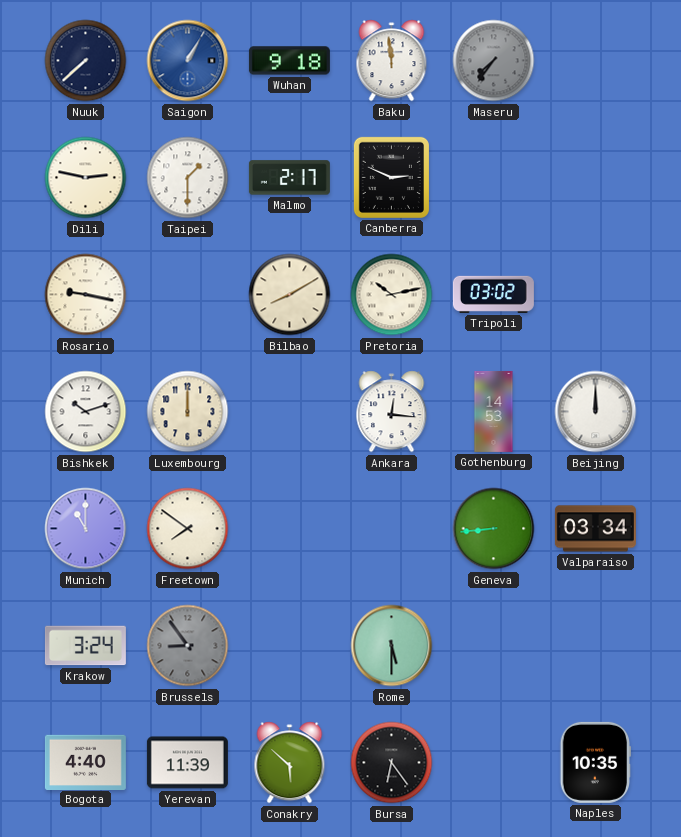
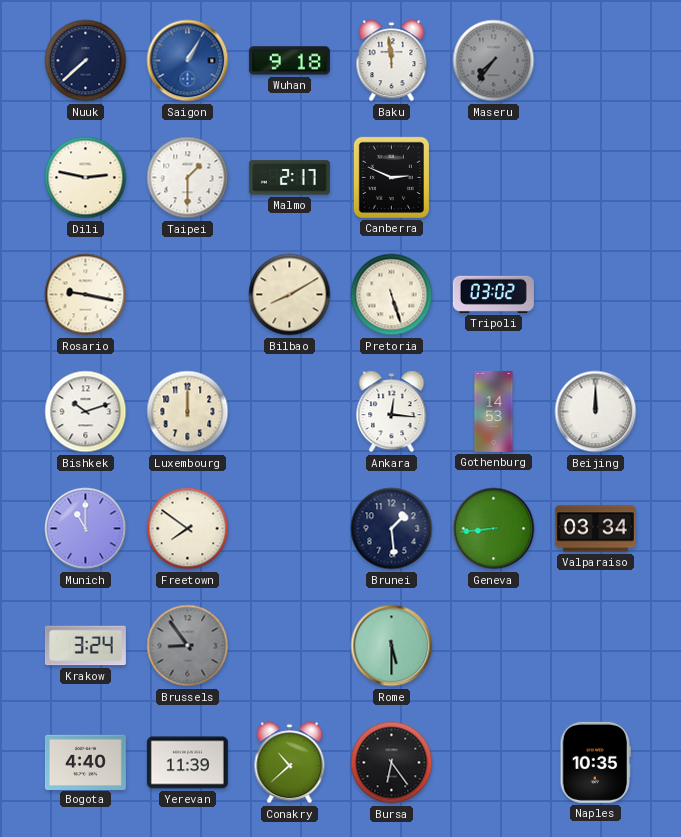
Pretoria: 10:13 -> 5:27 (392, 295)
Brunei: none -> 1:29 (392, 529)
Conakry: 5:52 -> 10:38 (290, 763)
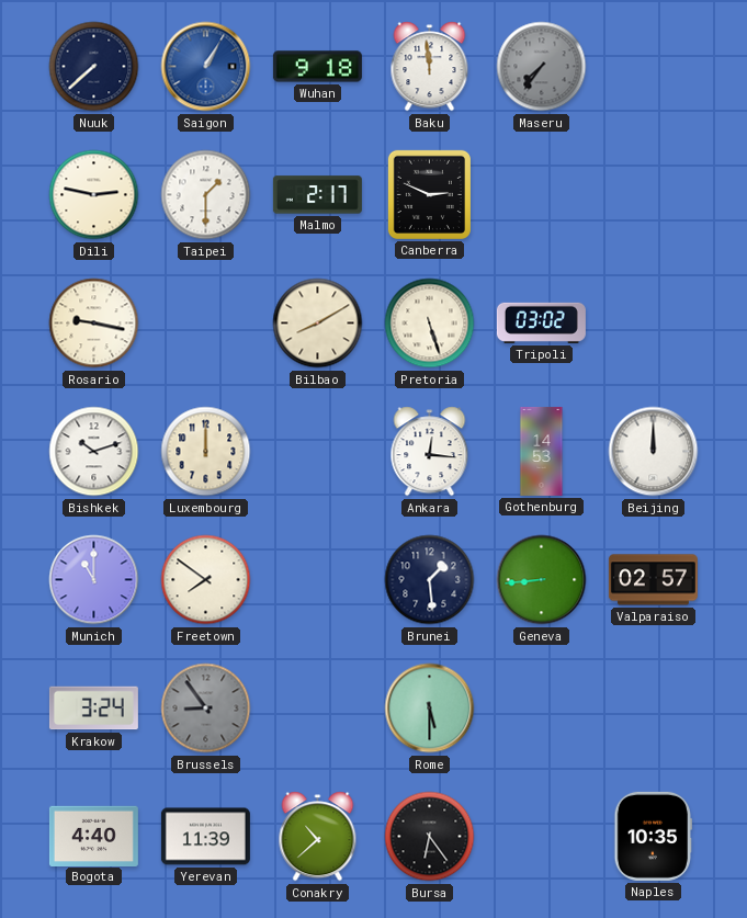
Valparaiso: 03:34 -> 02:57 (653, 580)
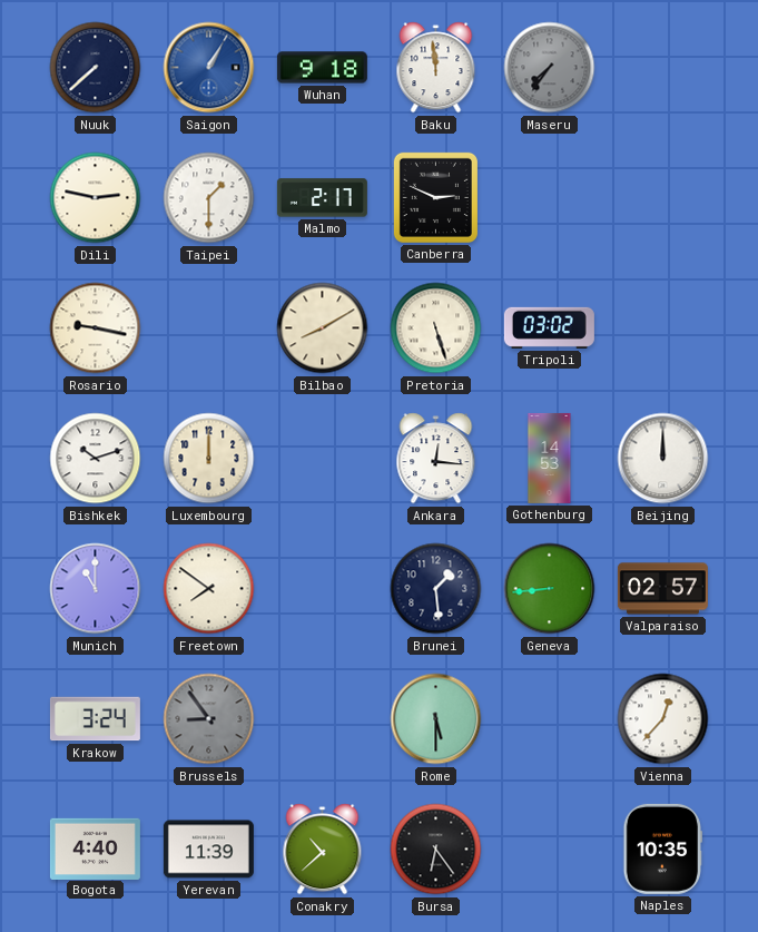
Vienna: none -> 12:37 (663, 719)
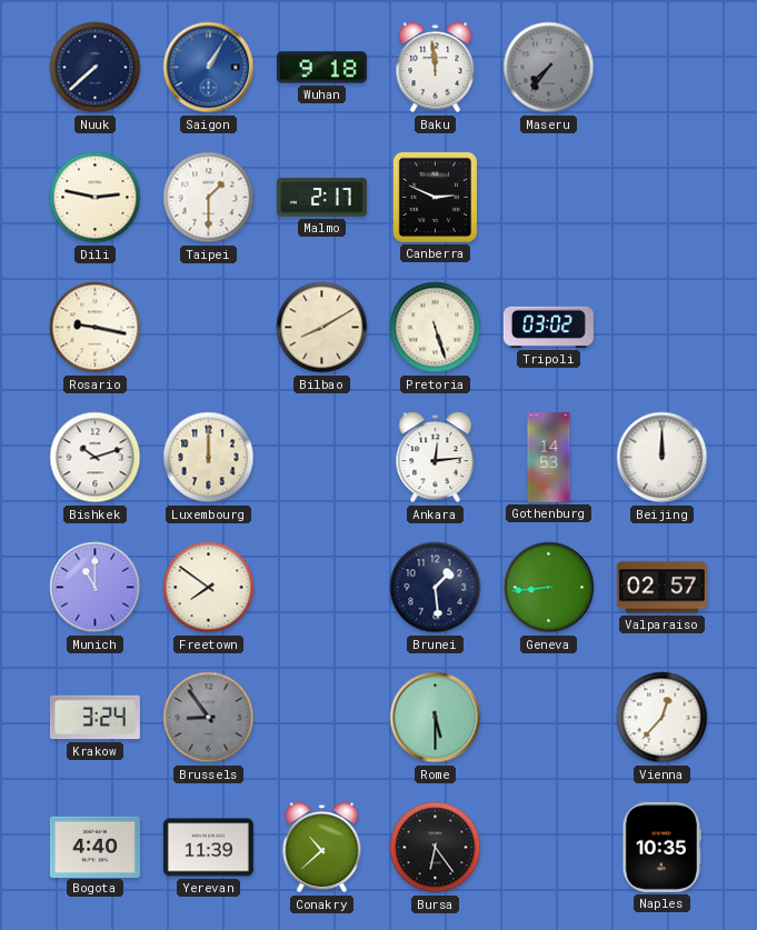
Ankara: 12:16 -> 12:14 (436, 458)
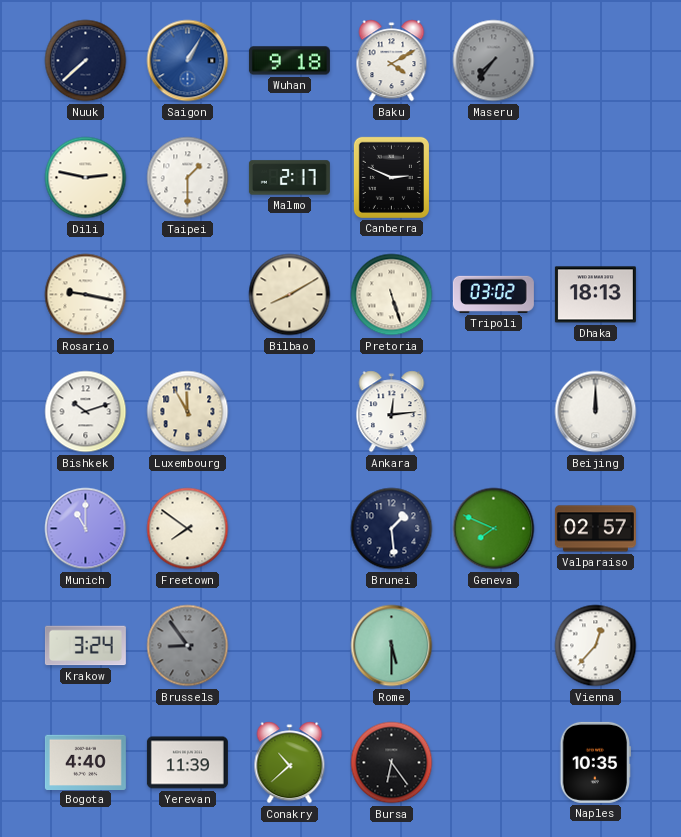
Baku: 11:59 -> 4:10 (392, 61)
Dhaka: none -> 18:13 (595, 295)
Luxembourg: 12:00 -> 11:55 (188, 412)
Gothenburg: 14:53 -> none (549, 457)
Geneva: 8:44 -> 7:49 (494, 529)
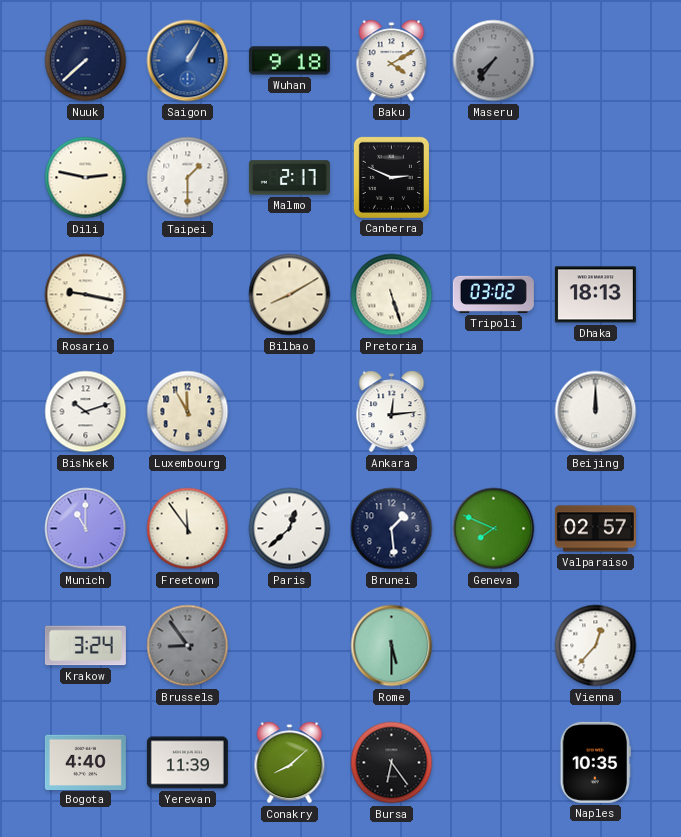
Freetown: 7:51 -> 11:54 (188, 529)
Paris: none -> 12:38 (290, 529)
Conakry: 10:38 -> 8:08 (290, 763)
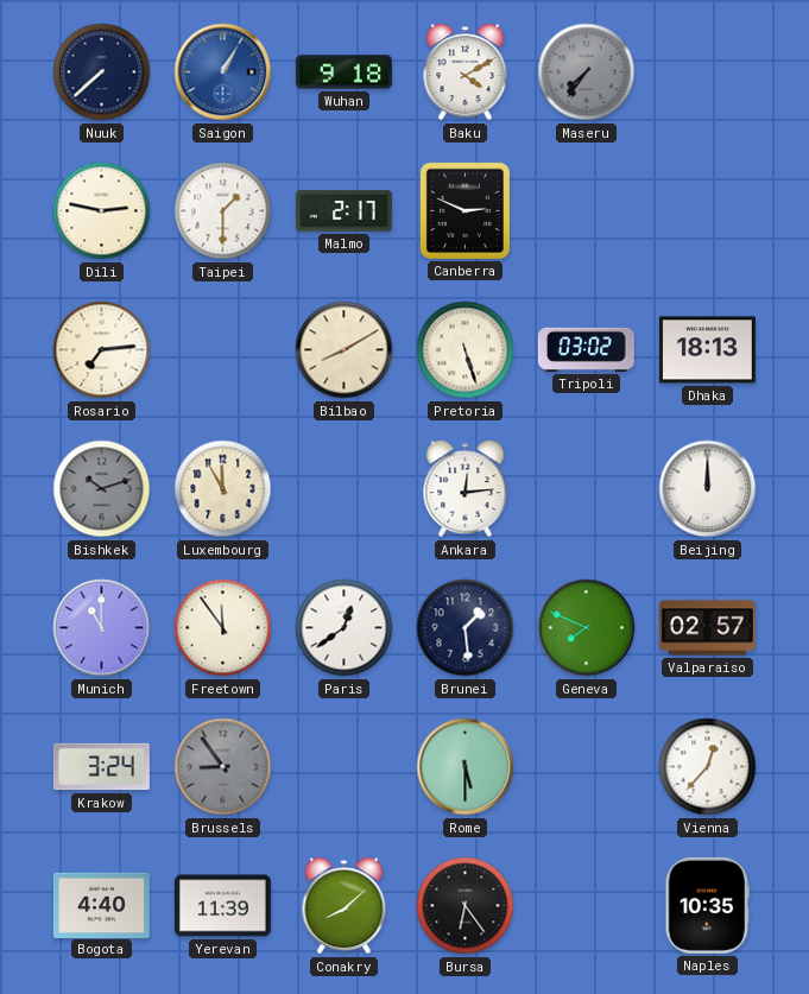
Rosario: 9:17 -> 7:14 (102, 350)
Bishkek dial: white -> grey (102, 489)
Paris: 12:38 -> 12:39 (345, 628)
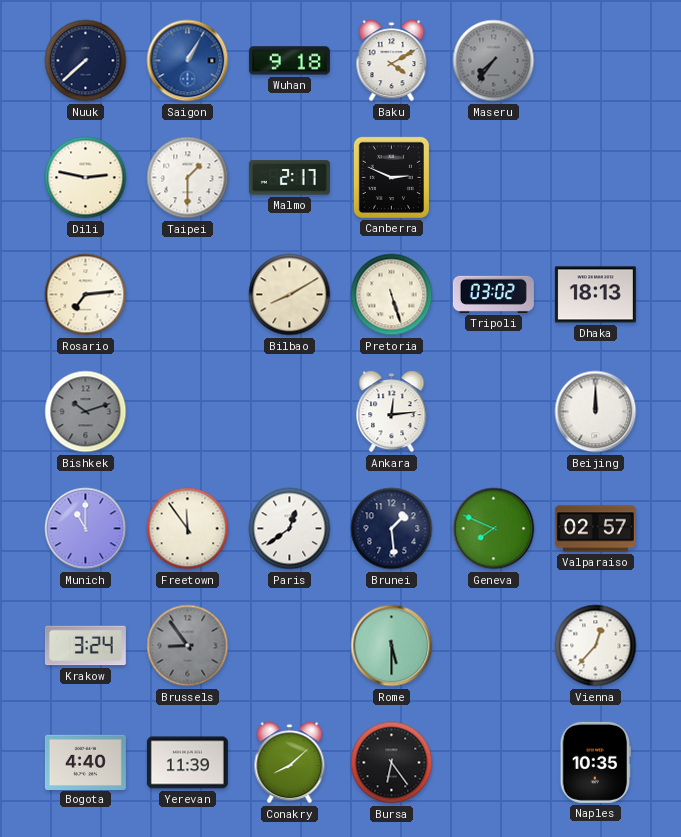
Luxembourg: 11:55 -> none (223, 489)
